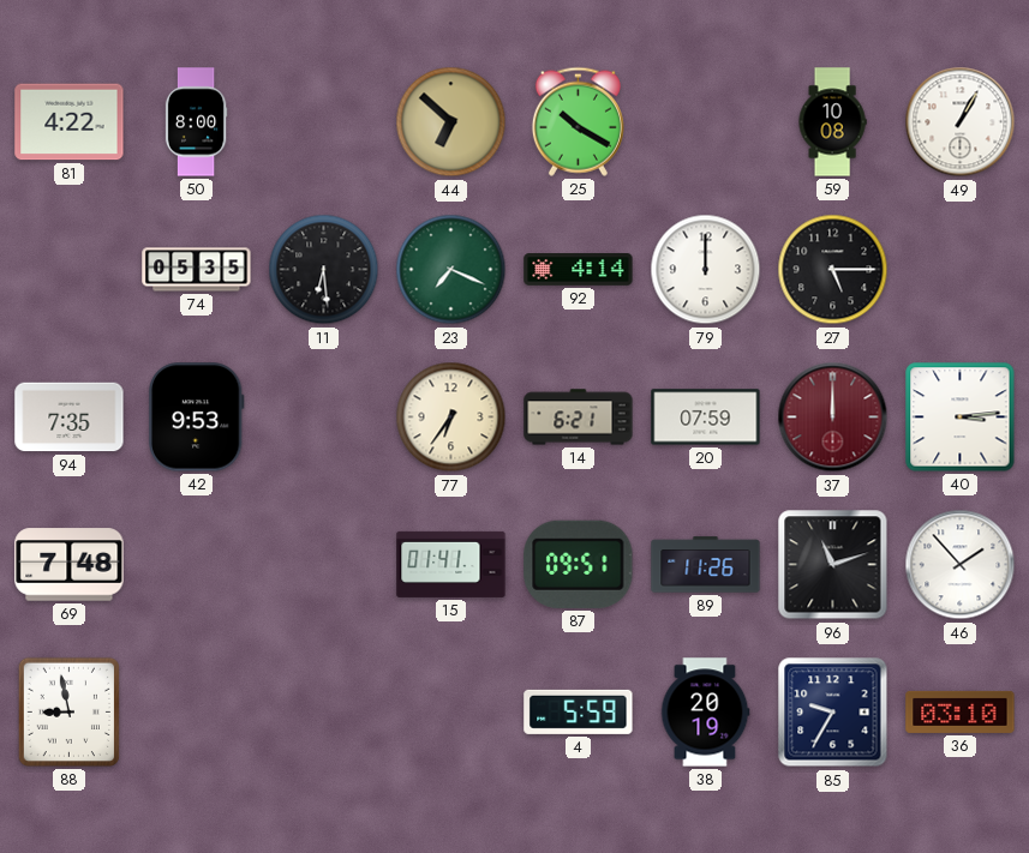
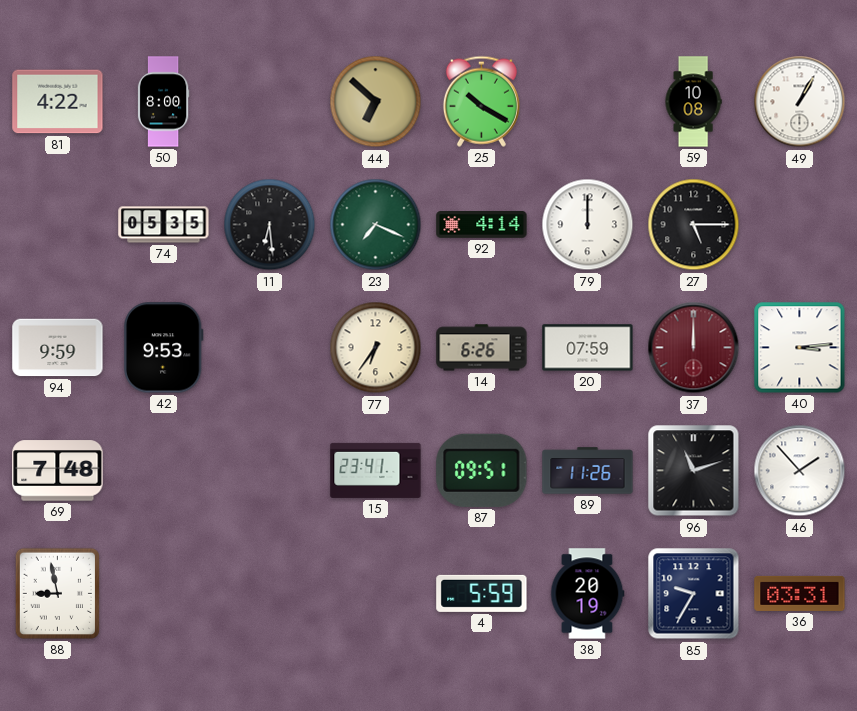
94: 7:35 -> 9:59 (58, 348)
14: 6:21 -> 6:26 (482, 348)
15: 01:41 -> 23:41 (376, 470)
36: 03:10 -> 03:31 (800, 593)
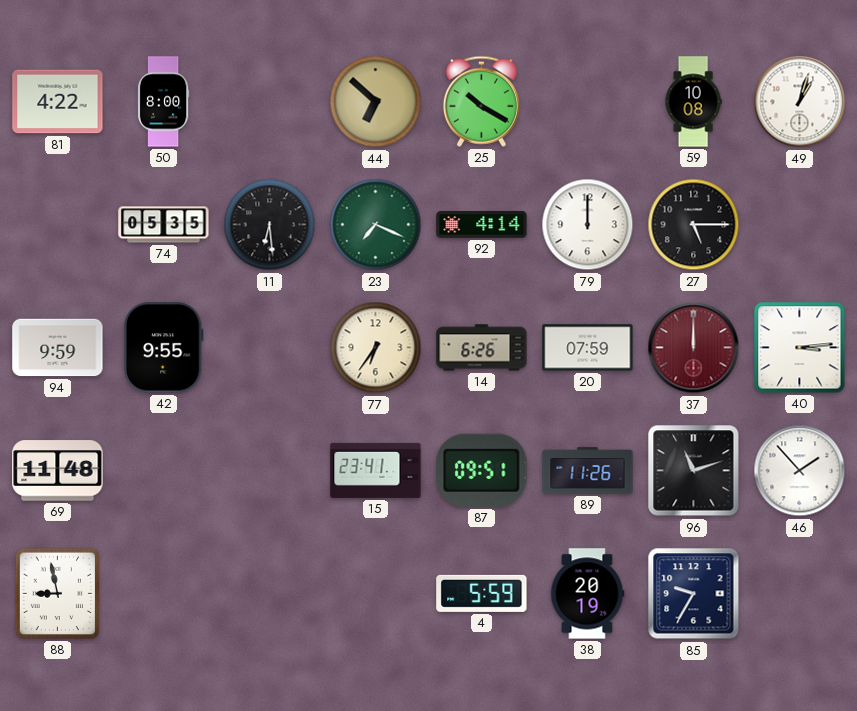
49: 1:05 -> 1:03 (800, 102)
42: 9:53 -> 9:55 (163, 348)
69: 7:48 -> 11:48 (58, 471)
36: 03:31 -> none (800, 593)
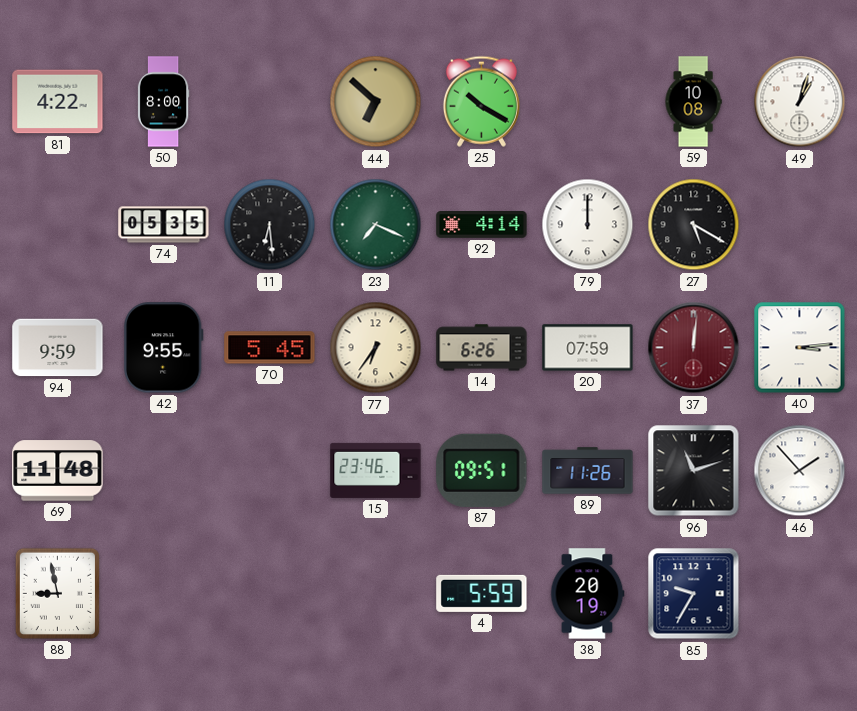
27: 5:15 -> 5:20 (694, 225)
70: none -> 5:45 (270, 348)
37: 12:00 -> 12:01 (694, 348)
15: 23:41 -> 23:46 (376, 470)
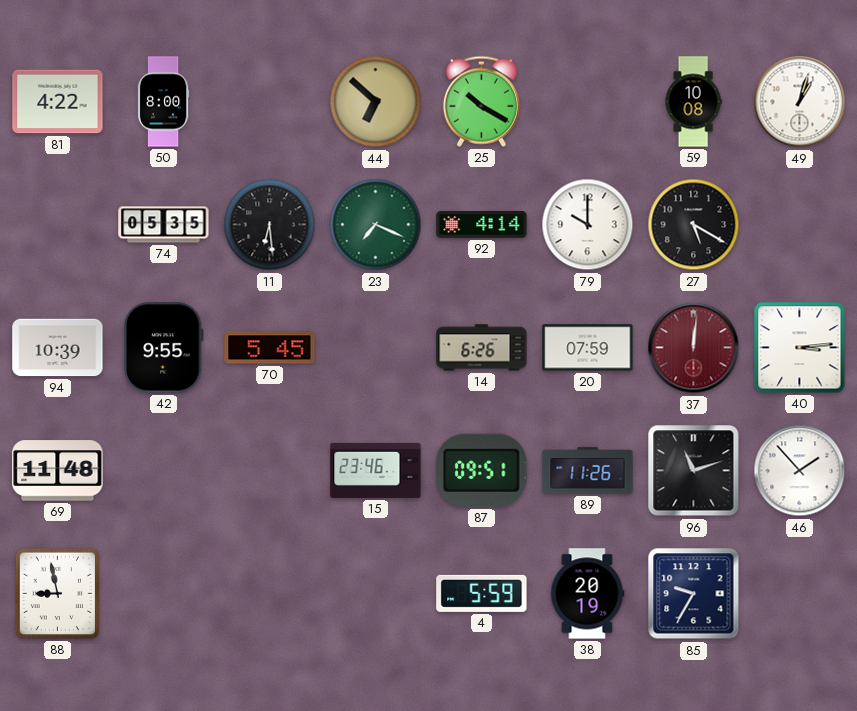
79: 12:00 -> 10:00 (588, 225)
94: 9:59 -> 10:39 (58, 348)
77: 6:36 -> none (376, 348)
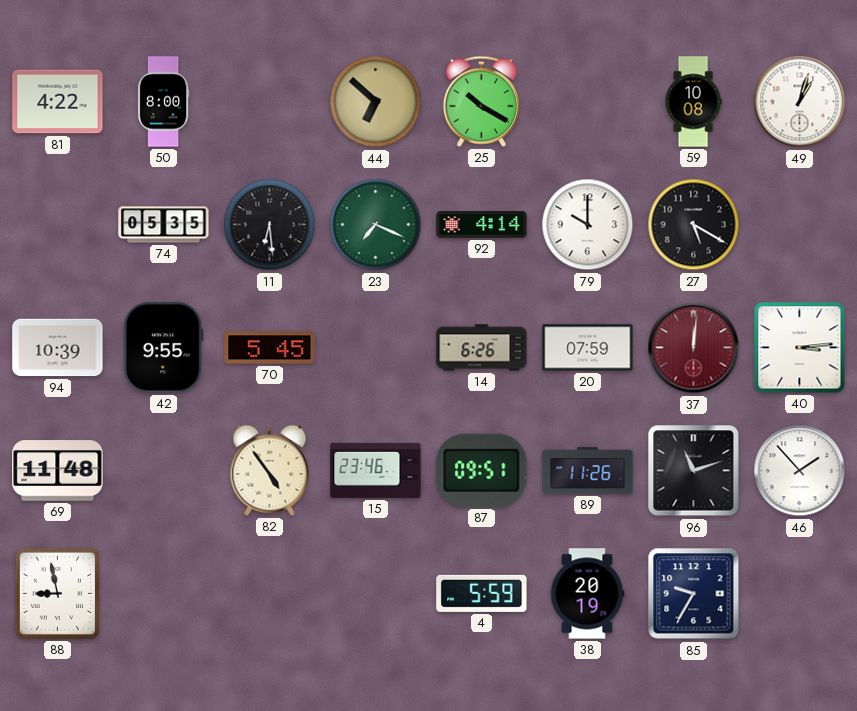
82: none -> 4:54 (270, 470)
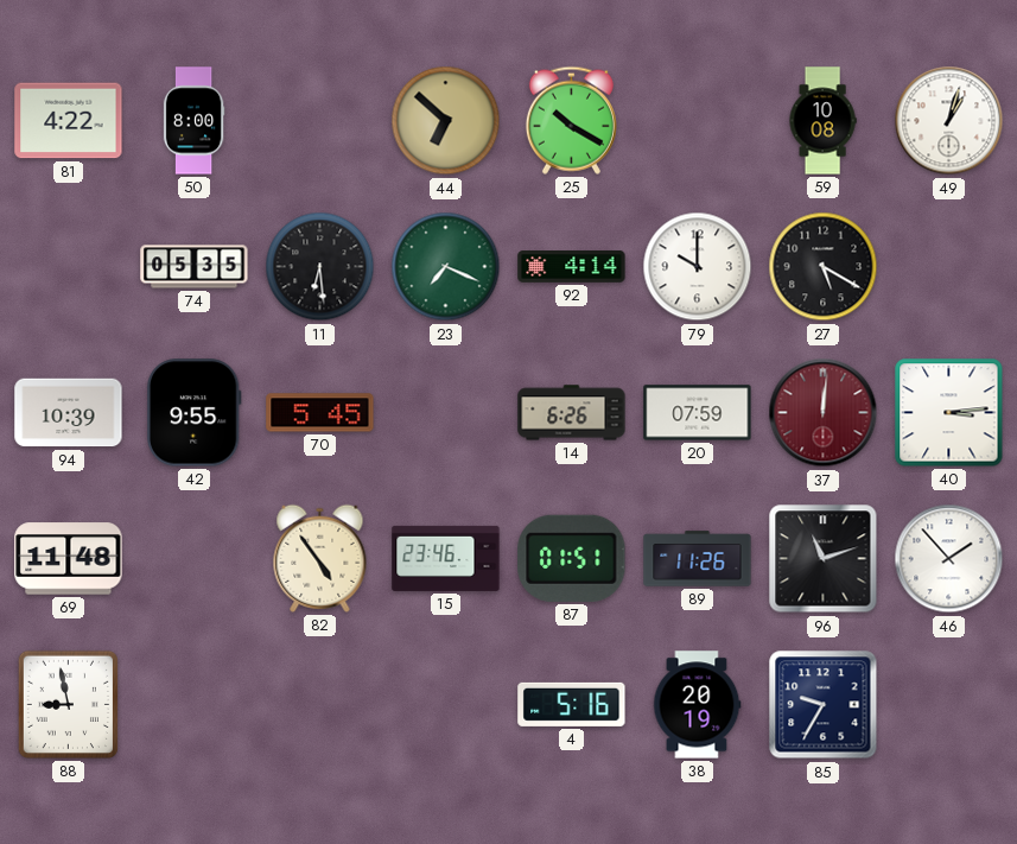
87: 09:51 -> 01:51 (572, 558)
4: 5:59 -> 5:16 (572, 704)
